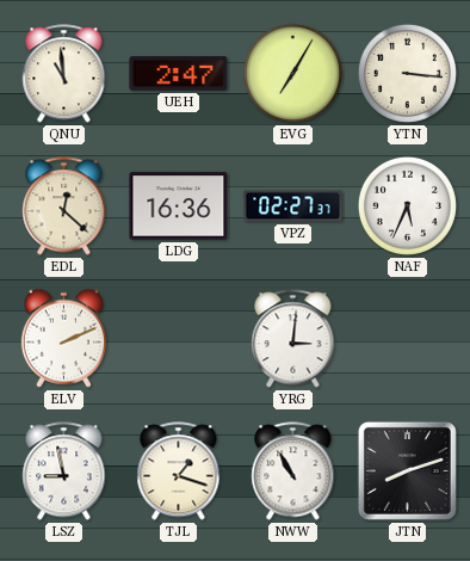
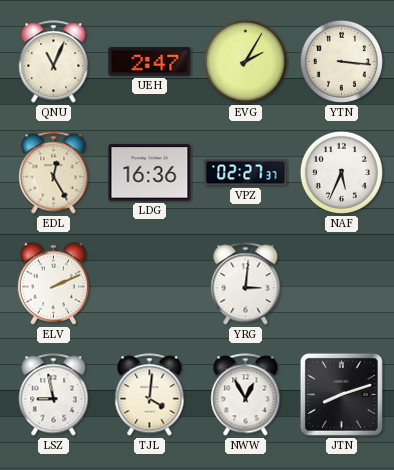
QNU: 10:59 -> 11:04 (54, 62)
EVG: 7:05 -> 2:05 (245, 61)
EDL: 12:22 -> 12:25 (54, 173)
TJL: 1:18 -> 4:01 (150, 395)
NWW: 10:55 -> 12:55 (246, 395)
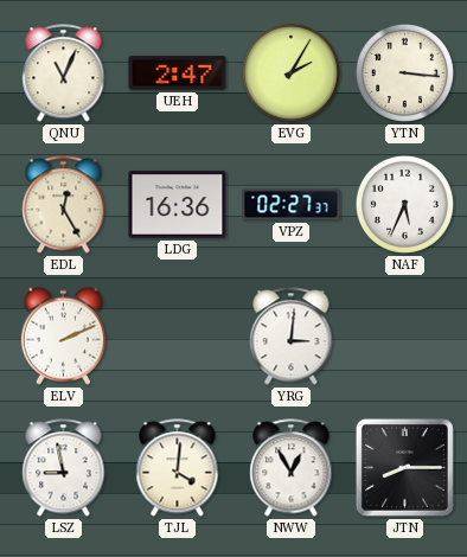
JTN: 8:12 -> 8:15 (404, 467)
